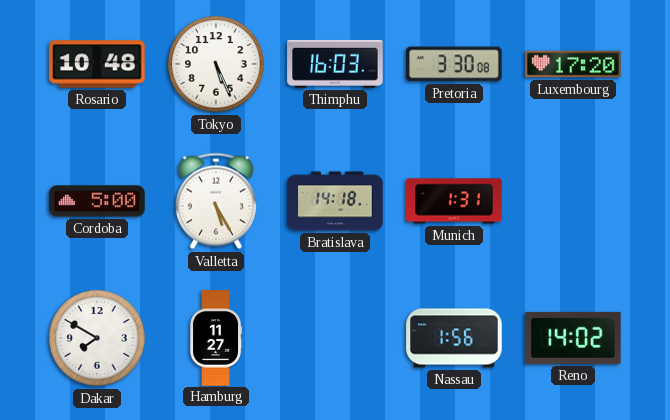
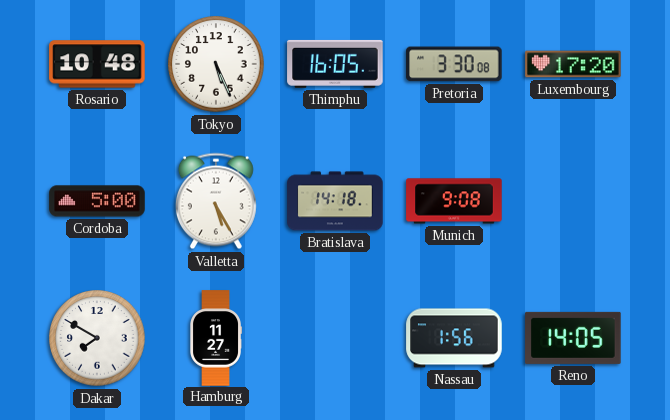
Thimphu: 16:03 -> 16:05 (335, 64)
Munich: 1:31 -> 9:08 (454, 201)
Reno: 14:02 -> 14:05 (573, 338)
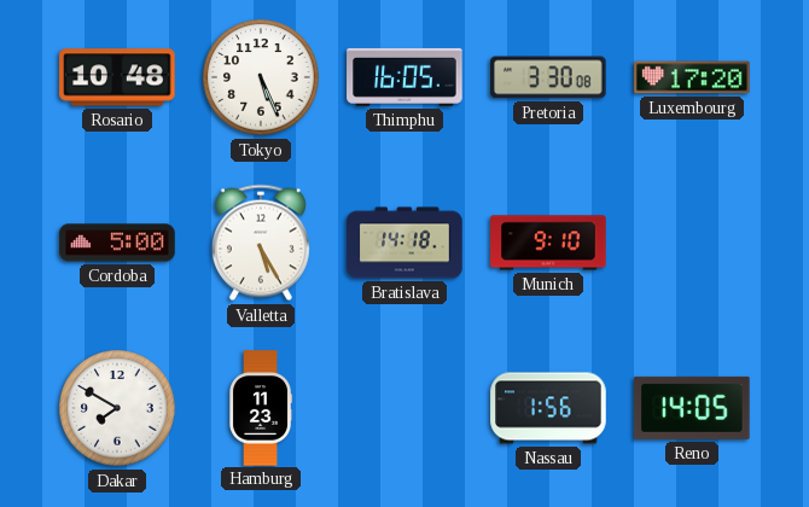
Munich: 9:08 -> 9:10 (548, 243)
Hamburg: 11:27 -> 11:23 (261, 408)
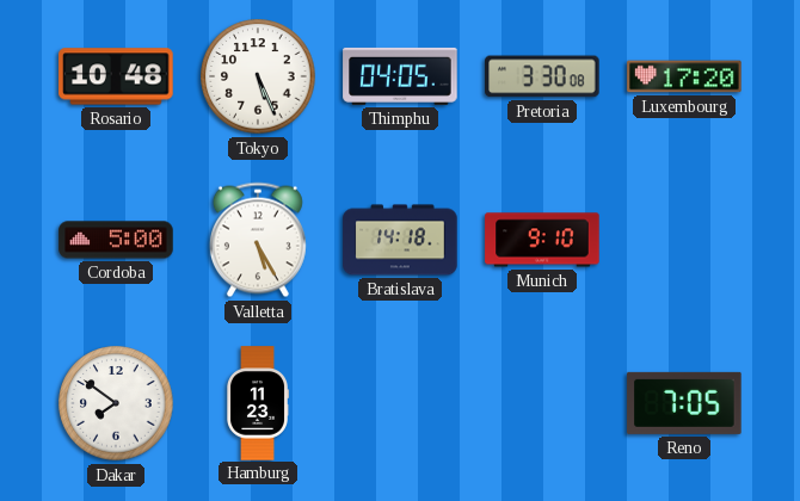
Thimphu: 16:05 -> 04:05 (400, 76)
Dakar: 7:50 -> 7:51 (116, 403)
Nassau: 1:56 -> none (548, 408)
Reno: 14:05 -> 7:05 (684, 403)
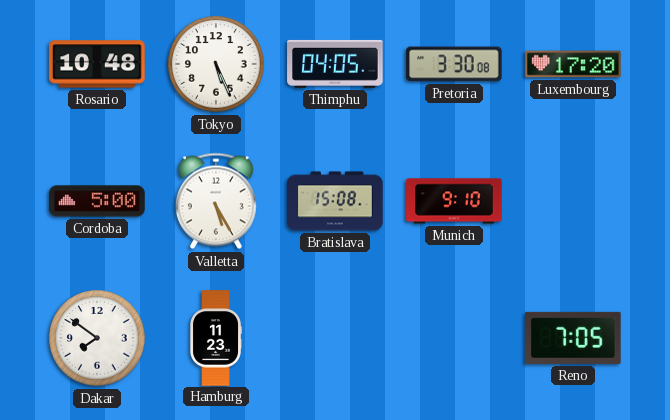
Bratislava: 14:18 -> 15:08 (335, 201)
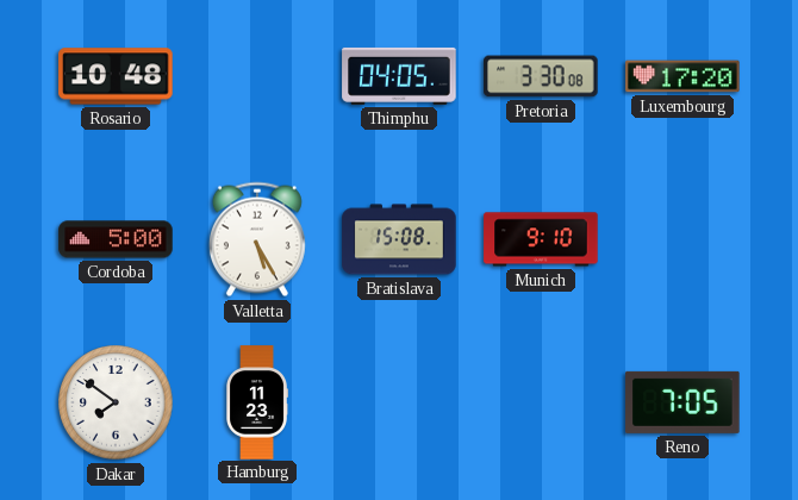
Tokyo: 5:26 -> none (216, 64)
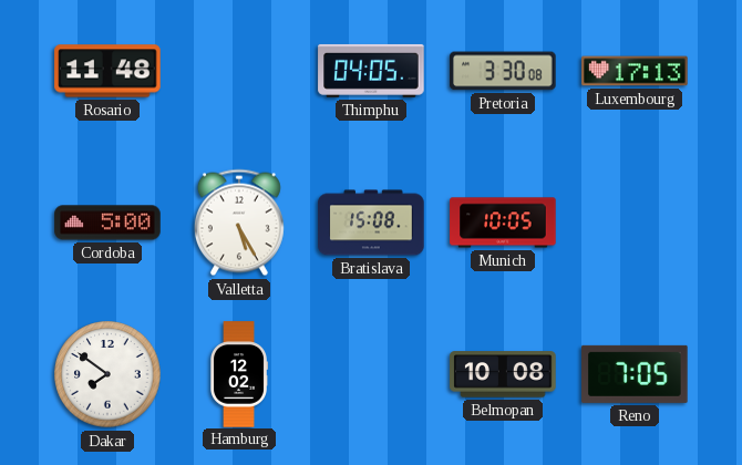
Rosario: 10:48 -> 11:48 (107, 71)
Luxembourg: 17:20 -> 17:13 (635, 71)
Munich: 9:10 -> 10:05 (503, 223)
Hamburg: 11:23 -> 12:02 (239, 374)
Belmopan: none -> 10:08 (503, 374)
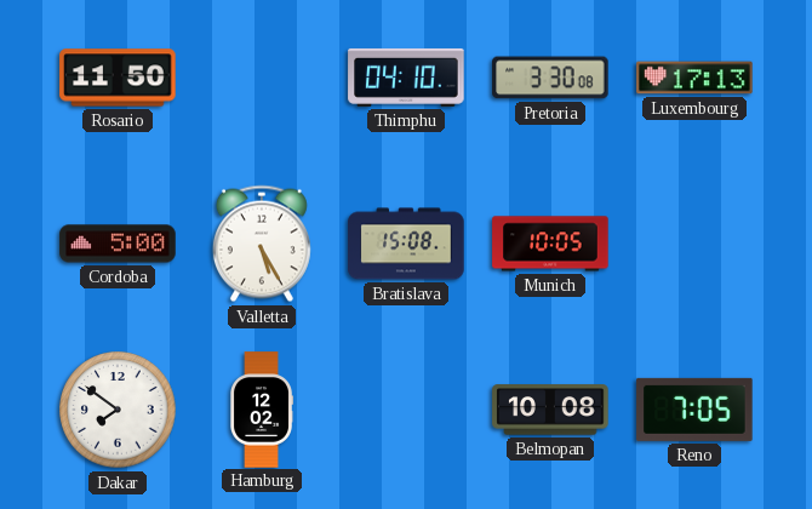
Rosario: 11:48 -> 11:50 (118, 78)
Thimphu: 04:05 -> 04:10 (406, 78)
